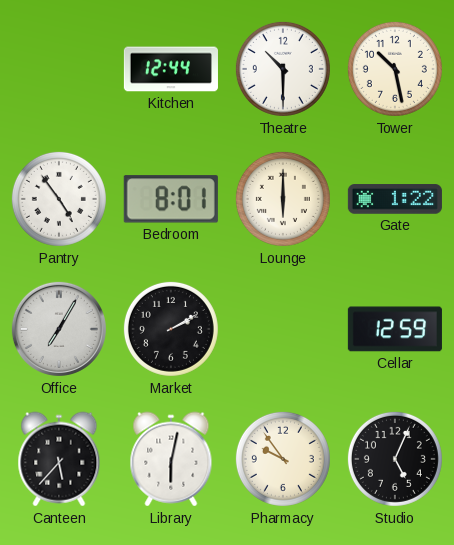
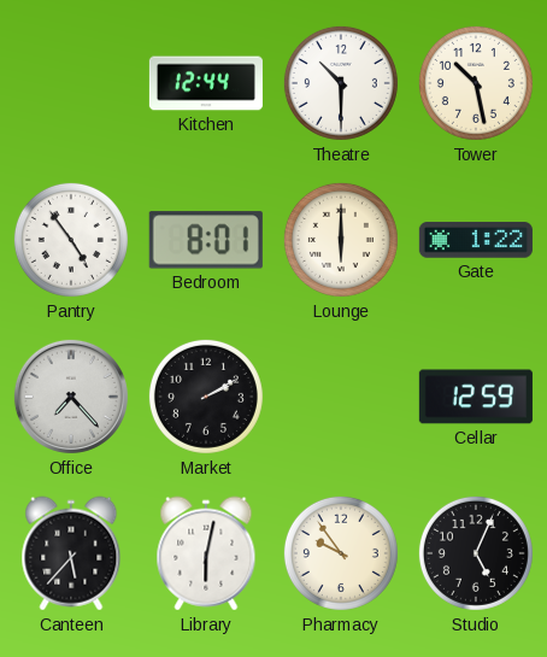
Office: 7:05 -> 7:23 (71, 397)
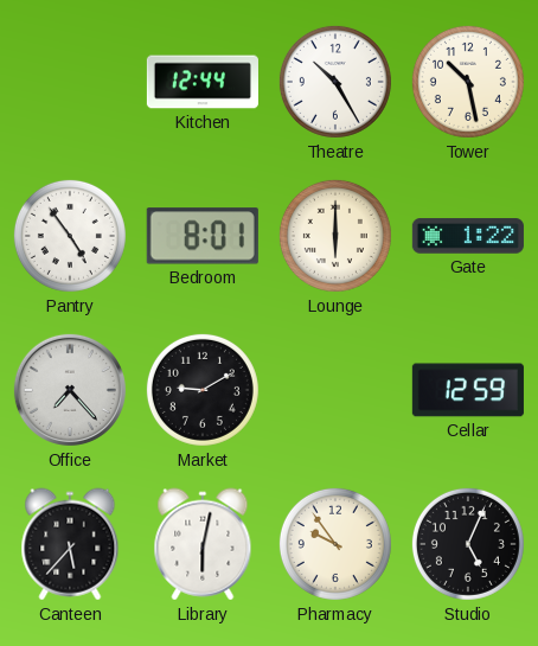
Theatre: 10:30 -> 10:25 (335, 82)
Market: 2:10 -> 9:10 (203, 390)
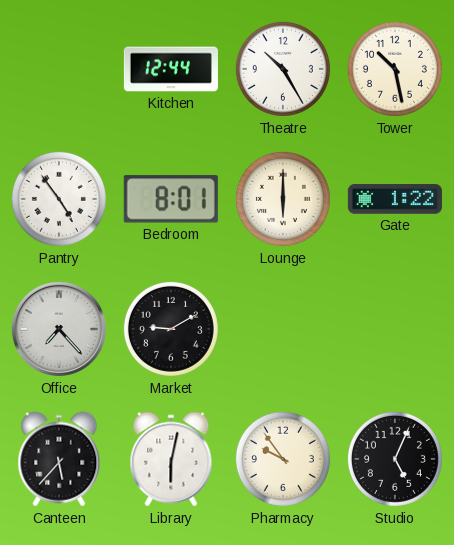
Cellar: 12:59 -> none (468, 390)
